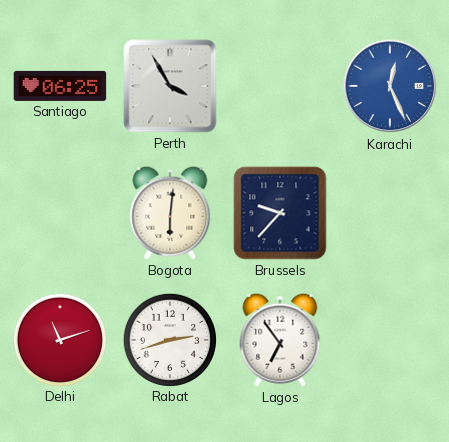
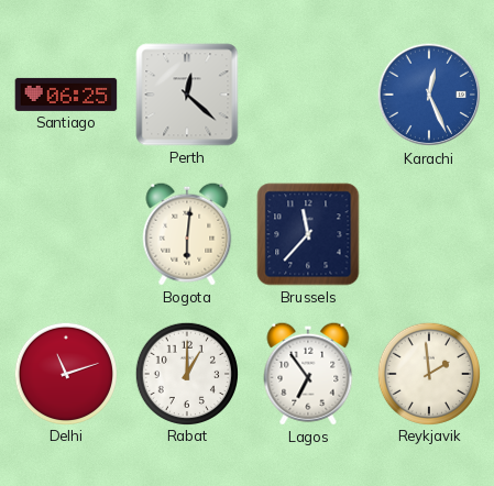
Perth: 3:55 -> 12:22 (187, 95)
Brussels: 9:37 -> 11:37 (308, 234)
Rabat: 2:42 -> 1:00 (186, 373)
Reykjavik: none -> 1:59 (428, 373)
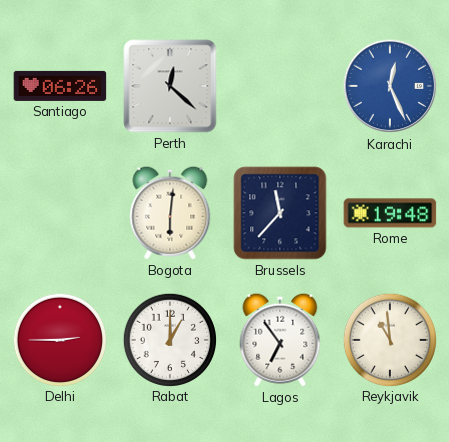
Santiago: 06:25 -> 06:26 (60, 86)
Rome: none -> 19:48 (390, 213)
Delhi: 11:12 -> 2:45 (59, 339)
Reykjavik: 1:59 -> 10:59 (389, 339)
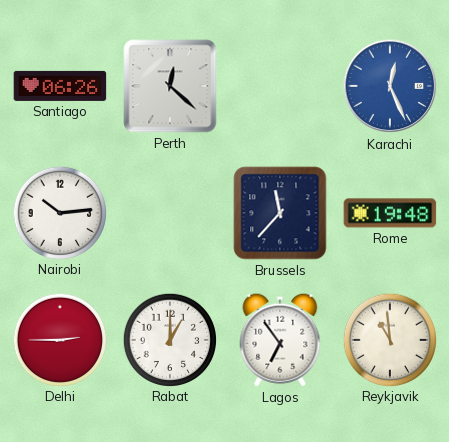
Nairobi: none -> 10:14 (59, 212)
Bogota: 6:01 -> none (170, 213)
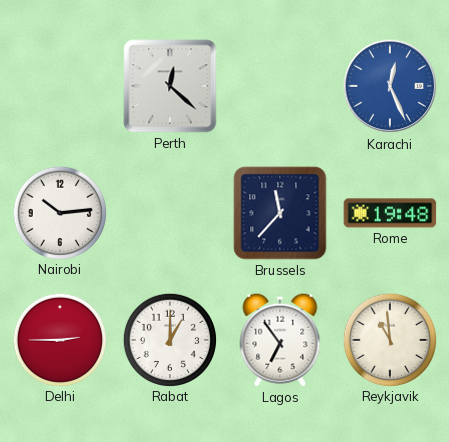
Santiago: 06:26 -> none (60, 86)
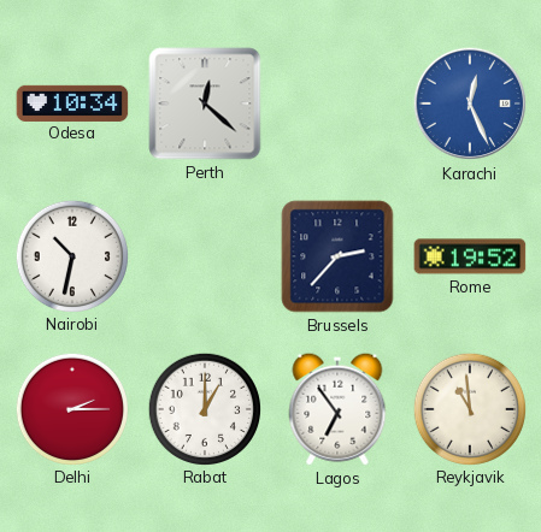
Odesa: none -> 10:34 (72, 102)
Nairobi: 10:14 -> 10:32 (71, 255)
Brussels: 11:37 -> 2:37 (337, 256)
Rome: 19:48 -> 19:52 (470, 256)
Delhi: 2:45 -> 2:15 (71, 408)
